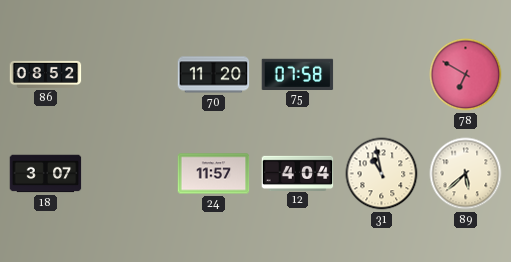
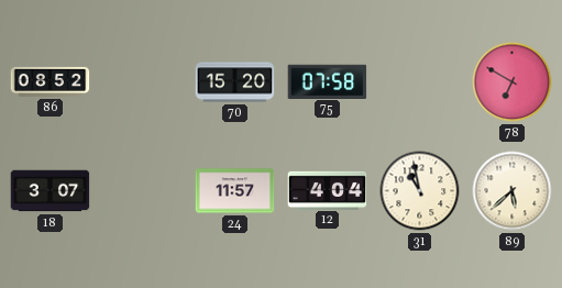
70: 11:20 -> 15:20 (235, 82)
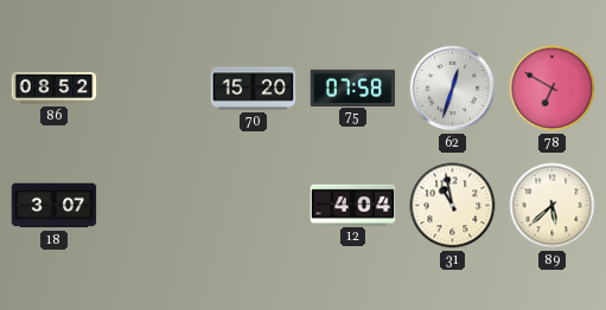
62: none -> 12:33 (453, 89)
24: 11:57 -> none (235, 191)
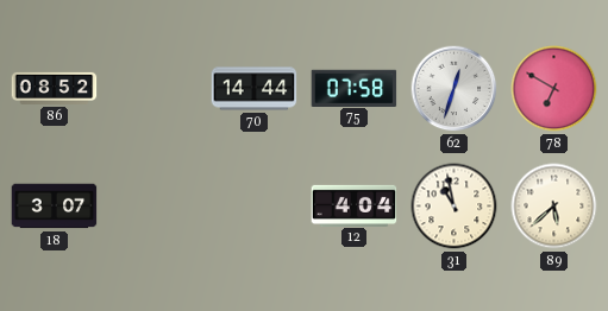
70: 15:20 -> 14:44 (255, 89)
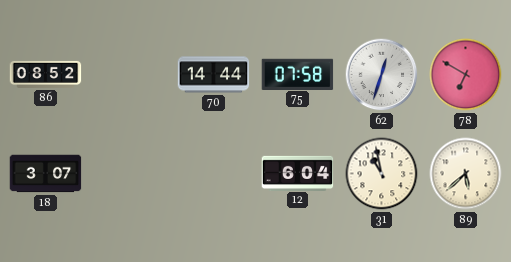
12: 4:04 -> 6:04 (298, 173)
